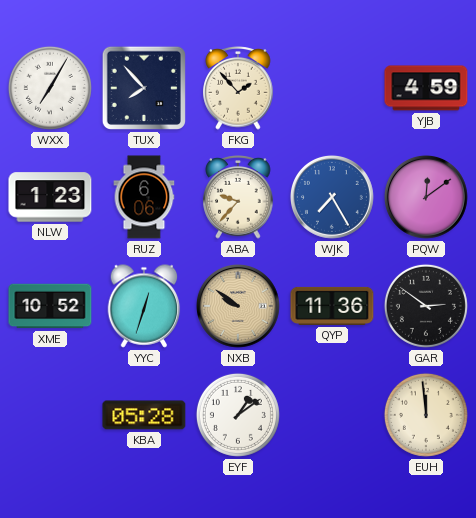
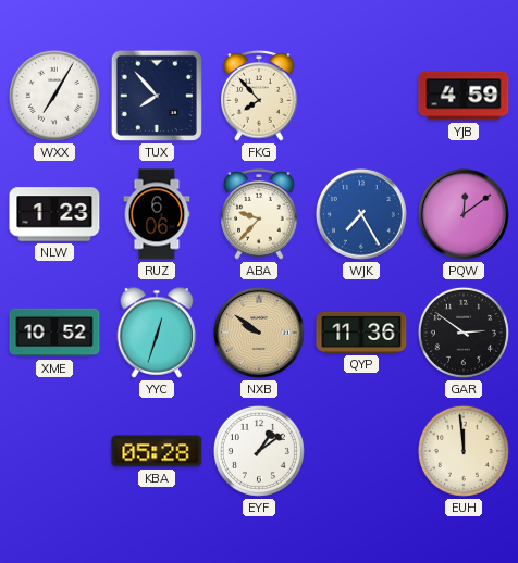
FKG: 1:53 -> 7:53 (259, 96)
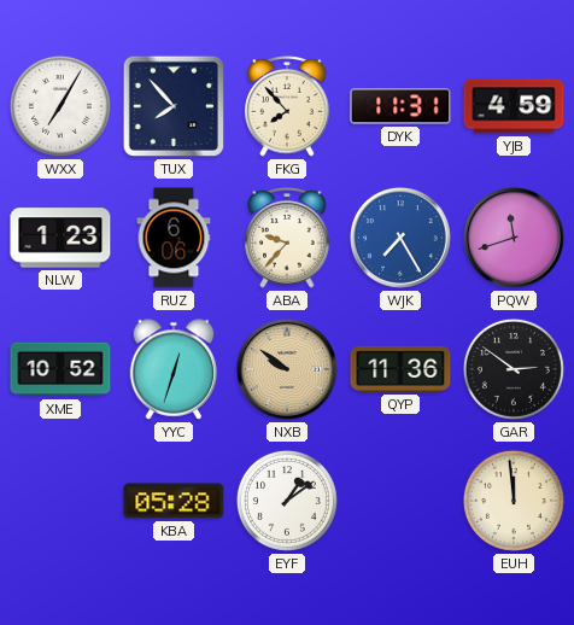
DYK: none -> 11:31 (400, 106)
PQW: 12:09 -> 11:42 (514, 238)
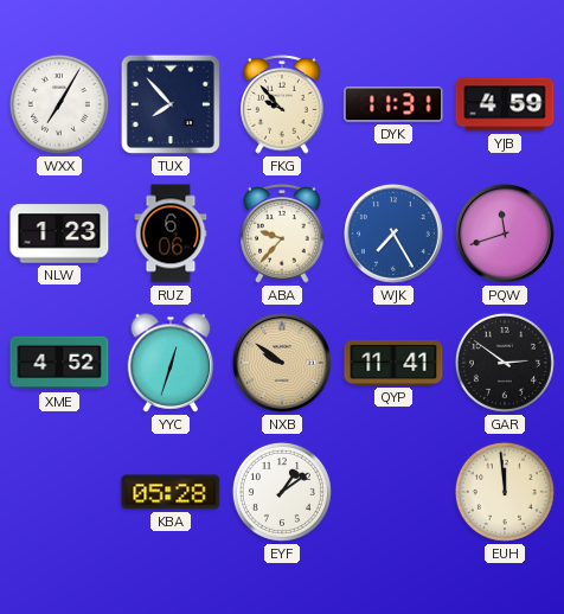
FKG: 7:53 -> 9:53 (282, 104)
XME: 10:52 -> 4:52 (59, 363)
QYP: 11:36 -> 11:41 (393, 363)
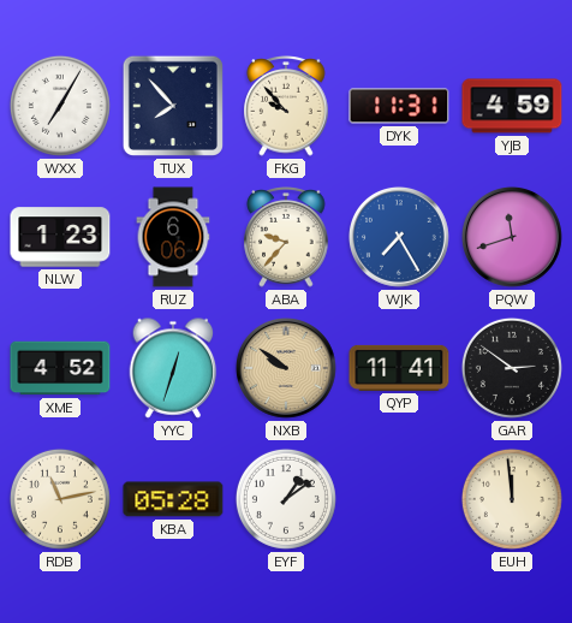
RDB: none -> 11:13 (60, 499)
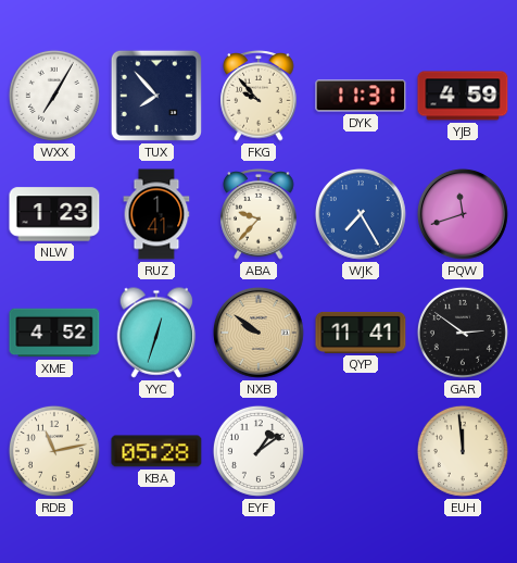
RUZ: 6:06 -> 1:41 (156, 214)
